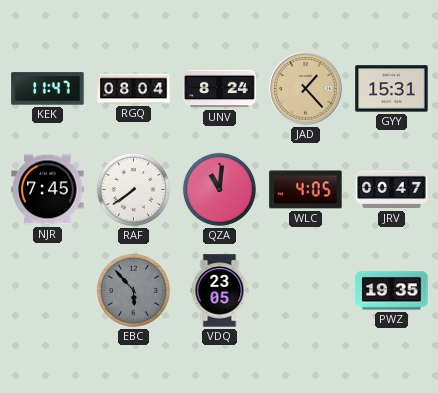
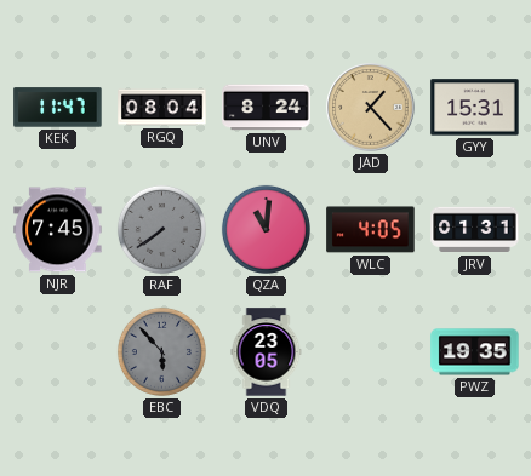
RAF dial: white -> grey (161, 229)
JRV: 00:47 -> 01:31 (475, 230)
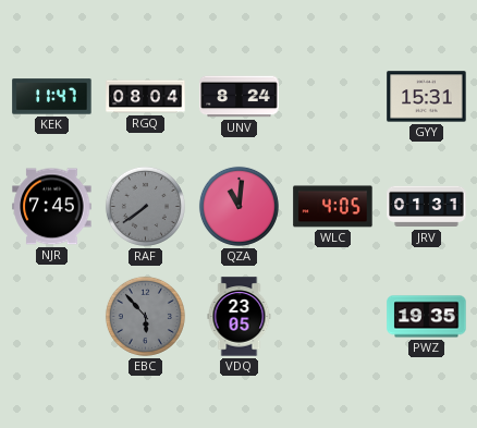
JAD: 1:23 -> none (371, 108)
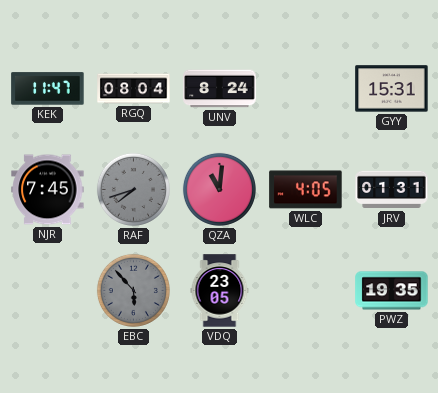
RAF: 7:39 -> 7:42 (133, 189)
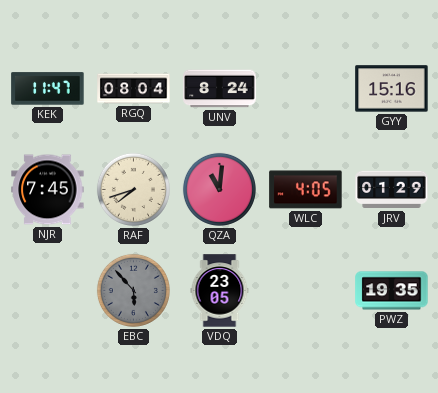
GYY: 15:31 -> 15:16 (392, 89)
RAF dial: grey -> cream (133, 189)
JRV: 01:31 -> 01:29 (392, 190)
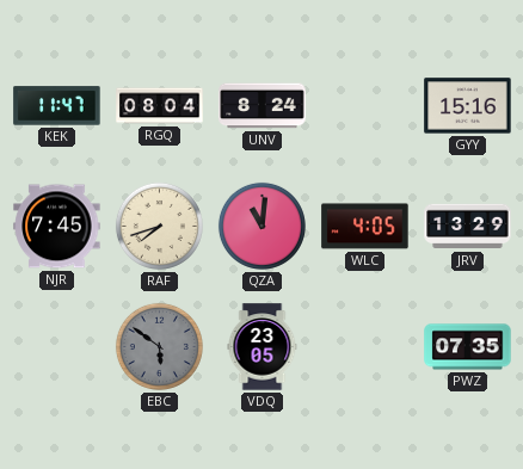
JRV: 01:29 -> 13:29 (468, 227)
EBC: 5:53 -> 5:51 (159, 346)
PWZ: 19:35 -> 07:35 (468, 347)
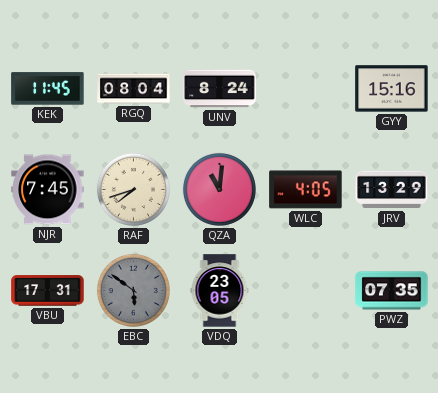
KEK: 11:47 -> 11:45 (48, 89)
VBU: none -> 17:31 (48, 291)
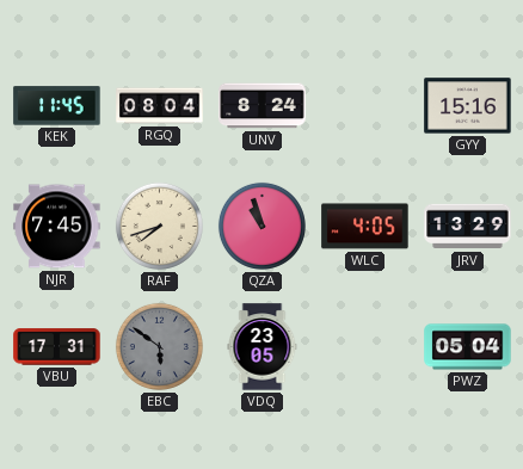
QZA: 11:01 -> 10:57 (261, 226)
PWZ: 07:35 -> 05:04 (468, 347)
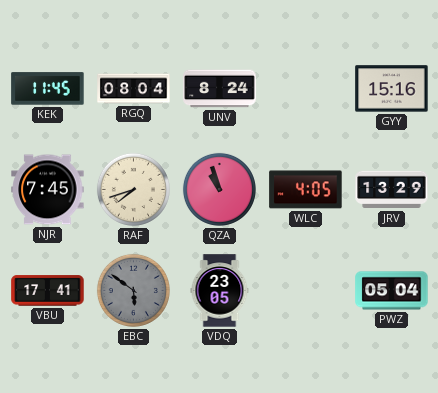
VBU: 17:31 -> 17:41 (48, 291)
